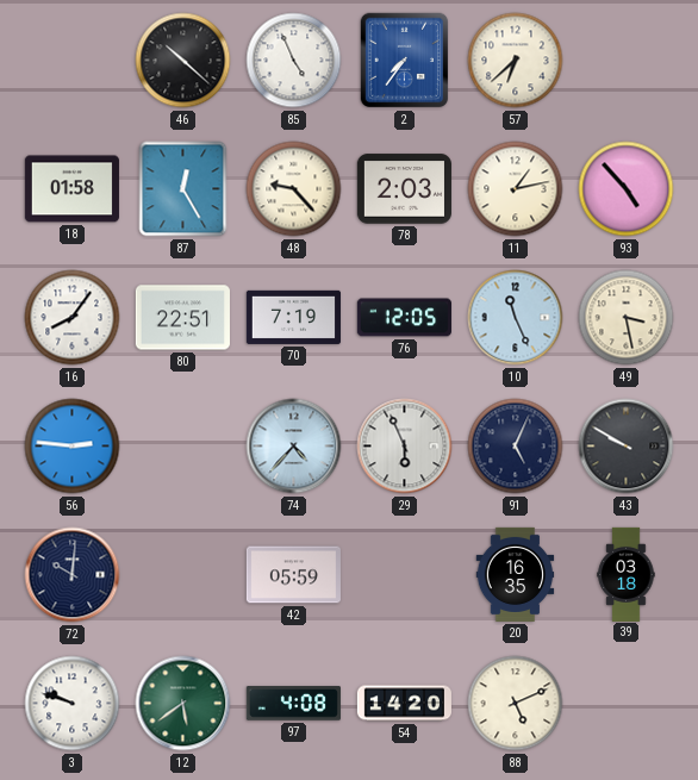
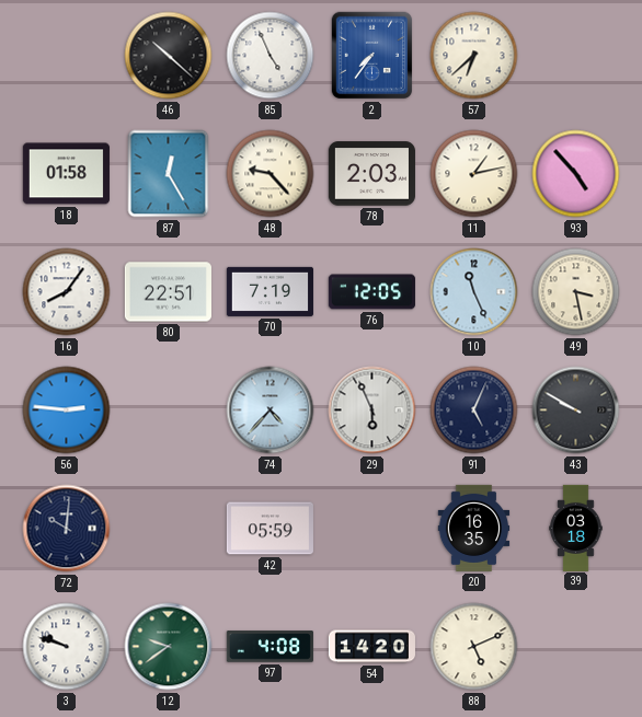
12: 5:39 -> 9:39 (169, 647)
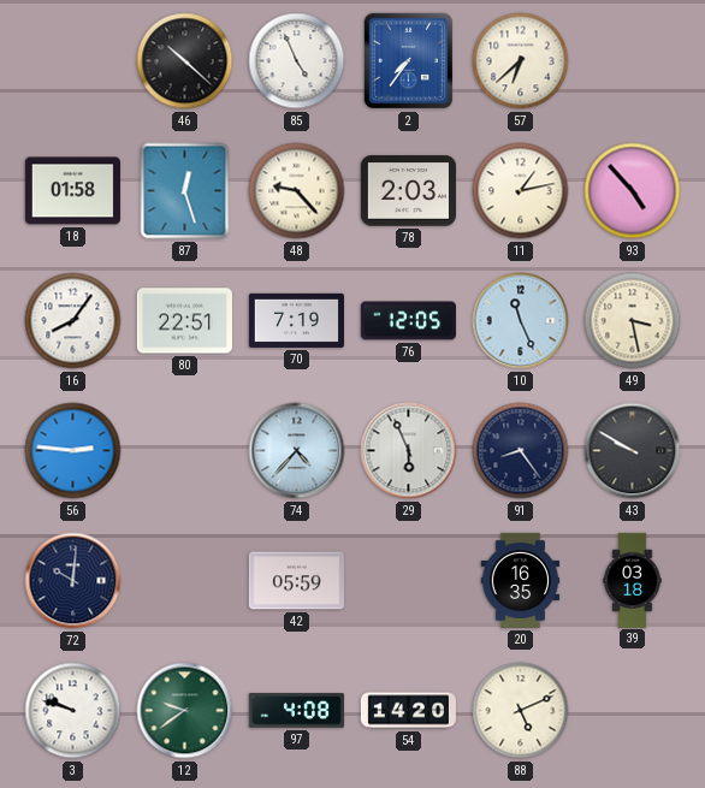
87: 12:25 -> 12:27 (185, 191)
91: 5:04 -> 8:24 (521, 451)
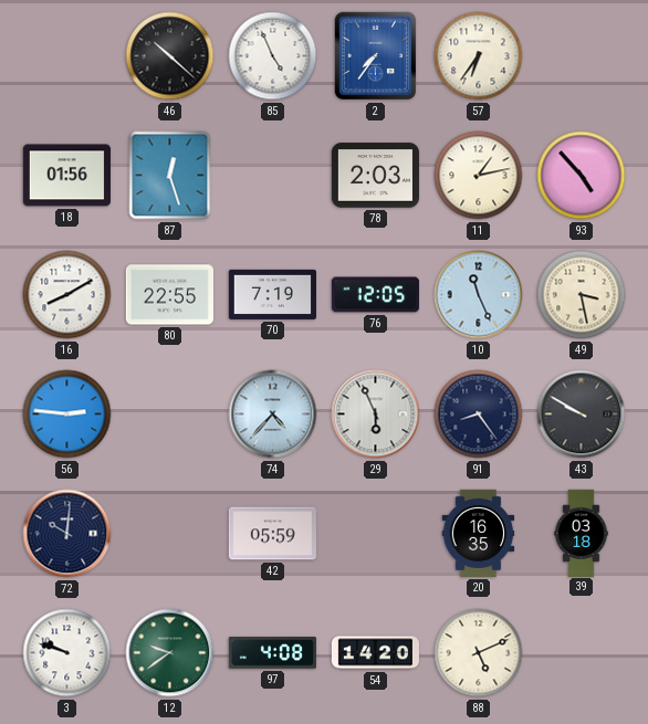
57: 6:38 -> 6:36 (479, 56)
18: 01:58 -> 01:56 (66, 176)
48: 9:23 -> none (297, 191)
16: 8:06 -> 8:10 (67, 295)
80: 22:51 -> 22:55 (169, 295)
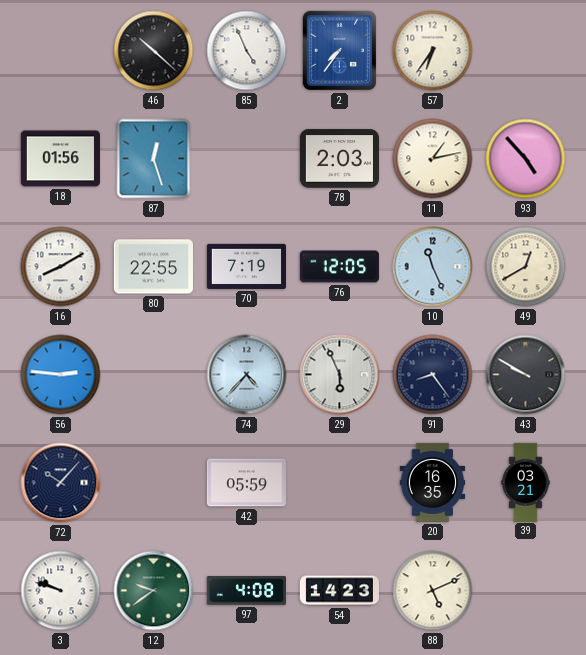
49: 3:28 -> 12:40 (526, 267)
72: 10:01 -> 10:07 (61, 483)
39: 03:18 -> 03:21 (526, 482)
54: 14:20 -> 14:23 (339, 591)
